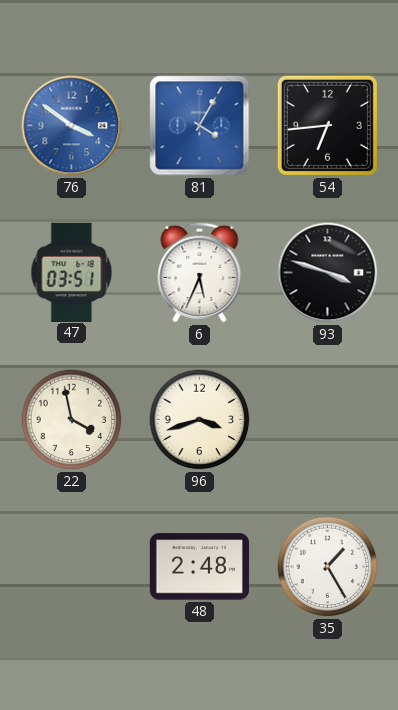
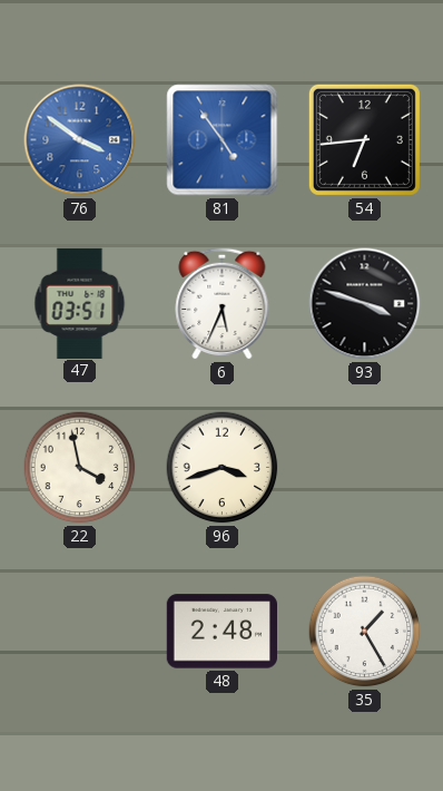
81: 4:05 -> 4:54 (223, 140)
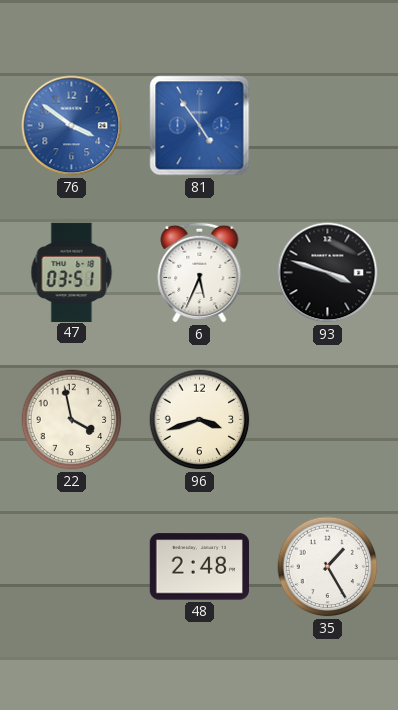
54: 6:44 -> none (364, 139)
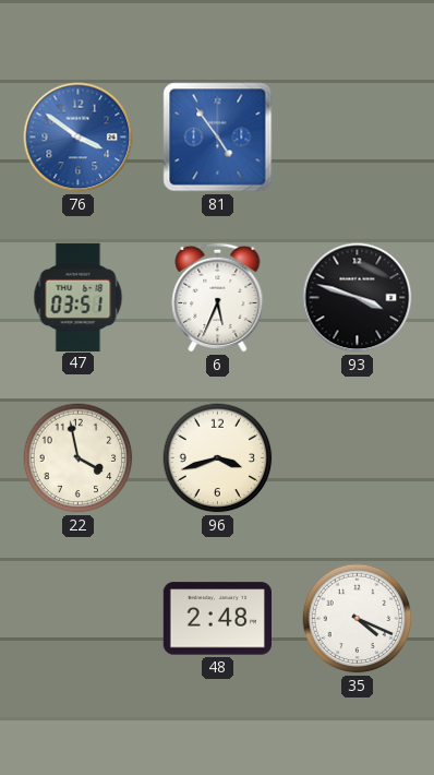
35: 1:25 -> 4:19 (358, 619)
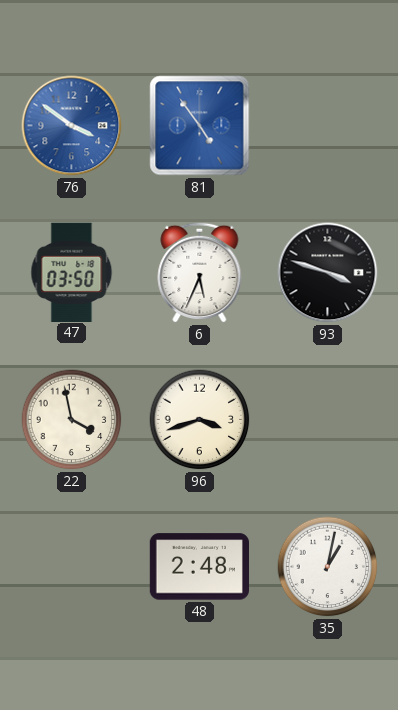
47: 03:51 -> 03:50 (72, 272)
35: 4:19 -> 1:02 (328, 567)
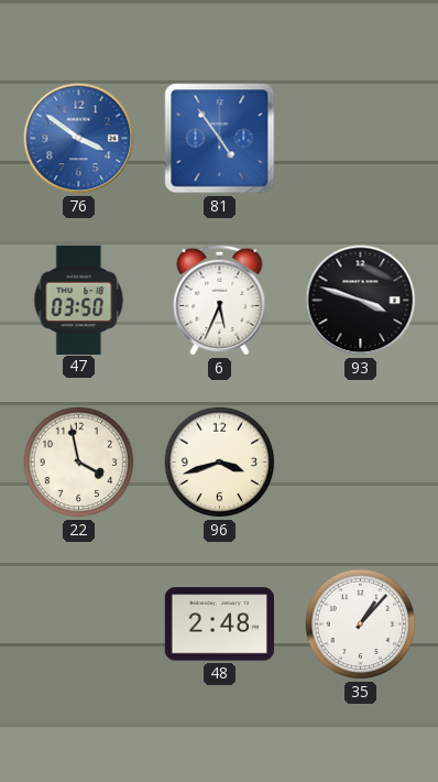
35: 1:02 -> 1:07 (361, 624)
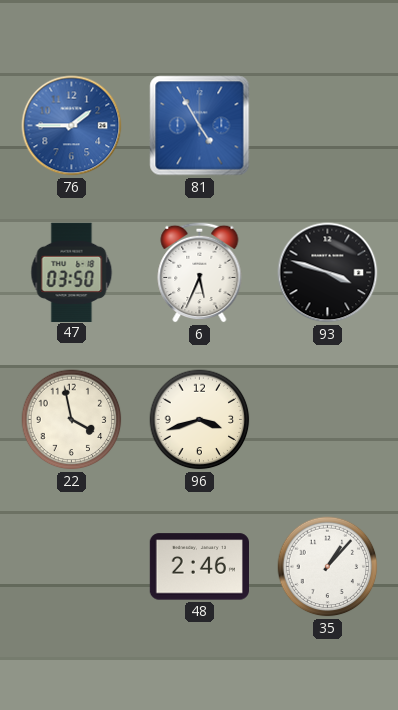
76: 3:51 -> 1:45 (72, 126)
81: 4:54 -> 4:55 (200, 126)
48: 2:48 -> 2:46 (199, 567)
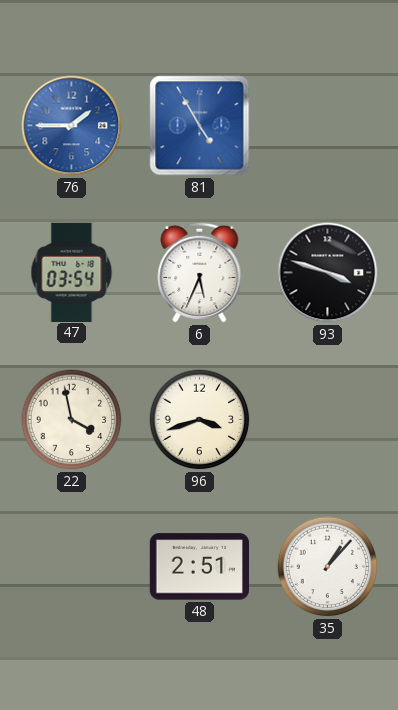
47: 03:50 -> 03:54 (72, 272)
48: 2:46 -> 2:51 (199, 567)
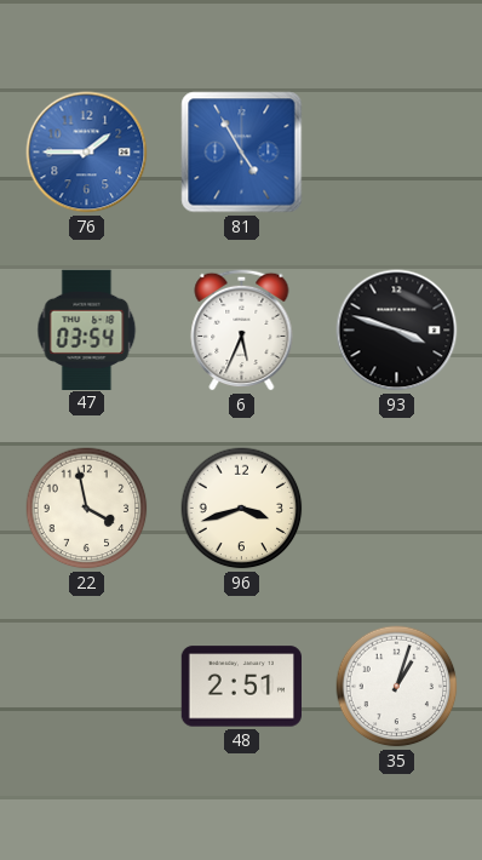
35: 1:07 -> 1:03 (397, 687)
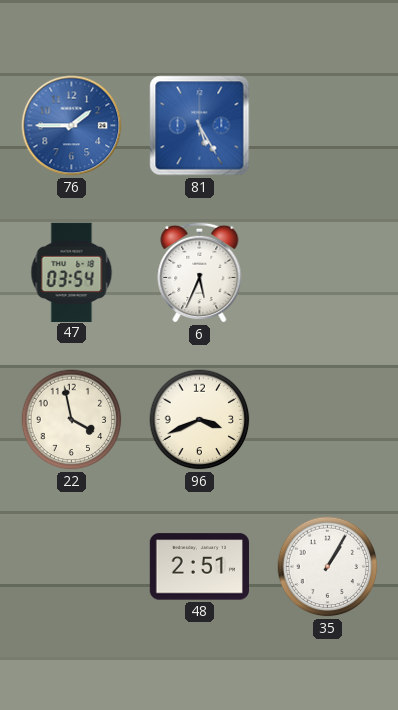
81: 4:55 -> 5:25 (200, 126)
93: 3:48 -> none (397, 331)
96: 3:42 -> 3:41 (200, 420)
35: 1:03 -> 1:05 (328, 567)
